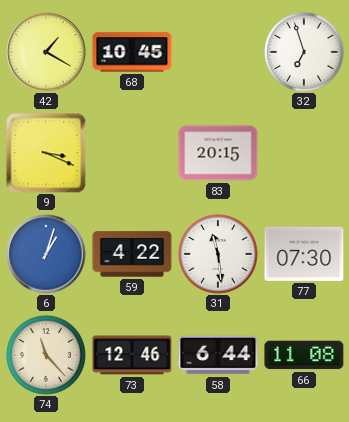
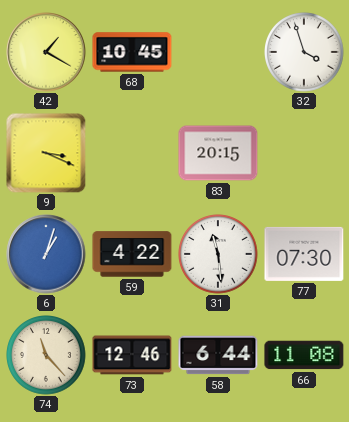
32: 6:57 -> 3:57 (305, 53)
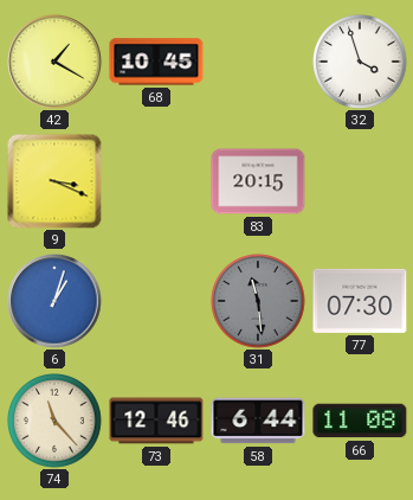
59: 4:22 -> none (132, 254)
31 dial: white -> grey (259, 302)
